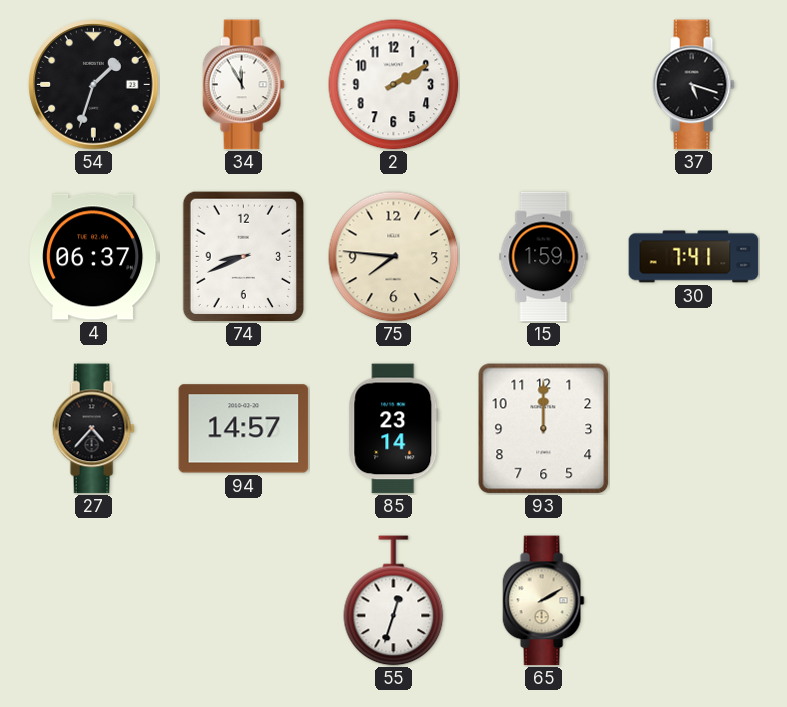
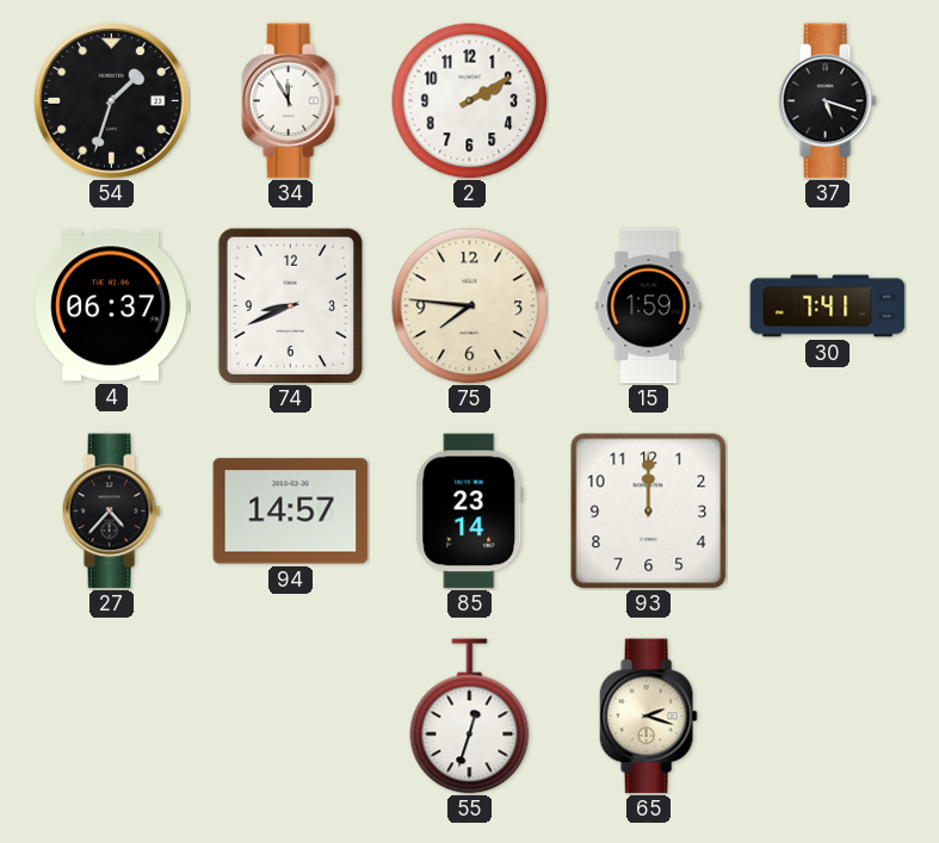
65: 2:10 -> 2:18 (648, 717)
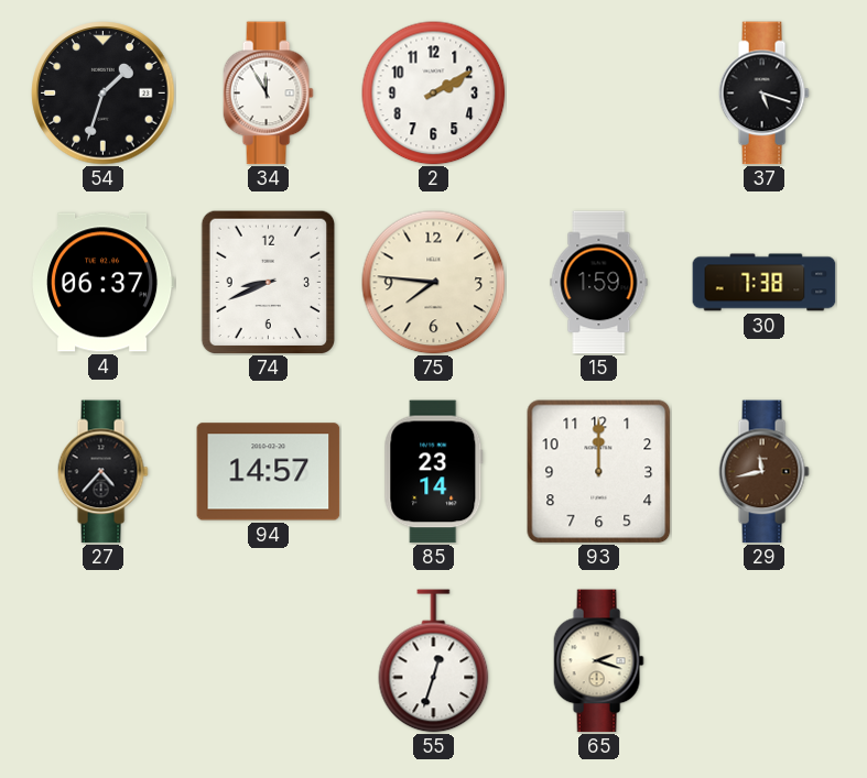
30: 7:41 -> 7:38 (765, 283)
29: none -> 11:43 (763, 472)
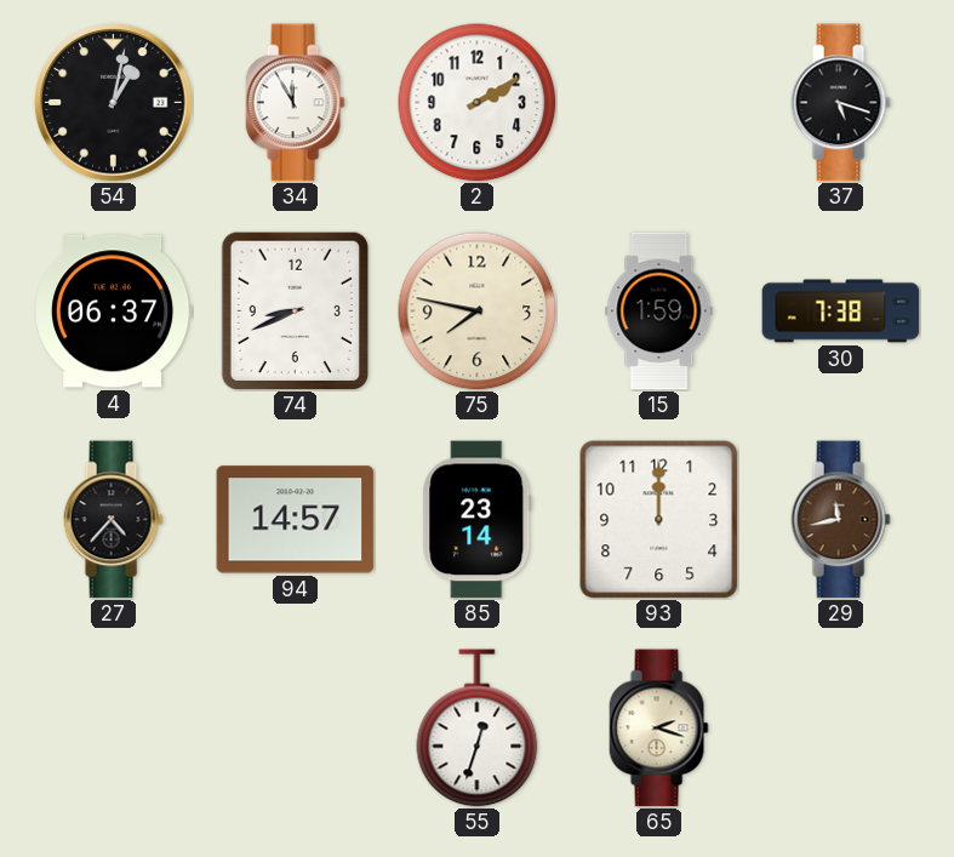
54: 1:33 -> 1:02 (114, 103)
75: 7:46 -> 7:47 (478, 312)
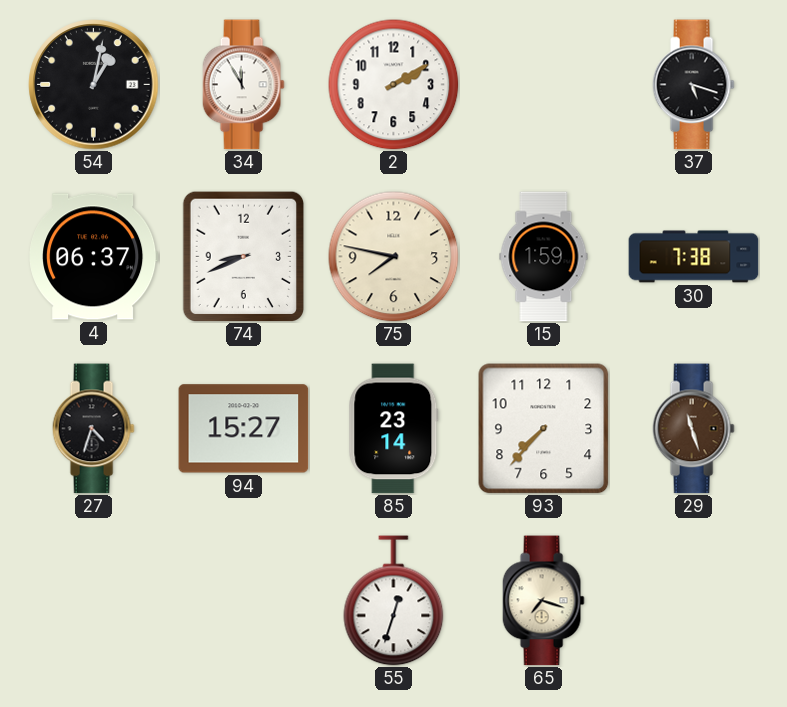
27: 4:37 -> 4:33 (93, 429)
94: 14:57 -> 15:27 (244, 429)
93: 12:00 -> 7:37 (544, 429)
29: 11:43 -> 11:27 (693, 429)
65: 2:18 -> 7:18 (543, 601)
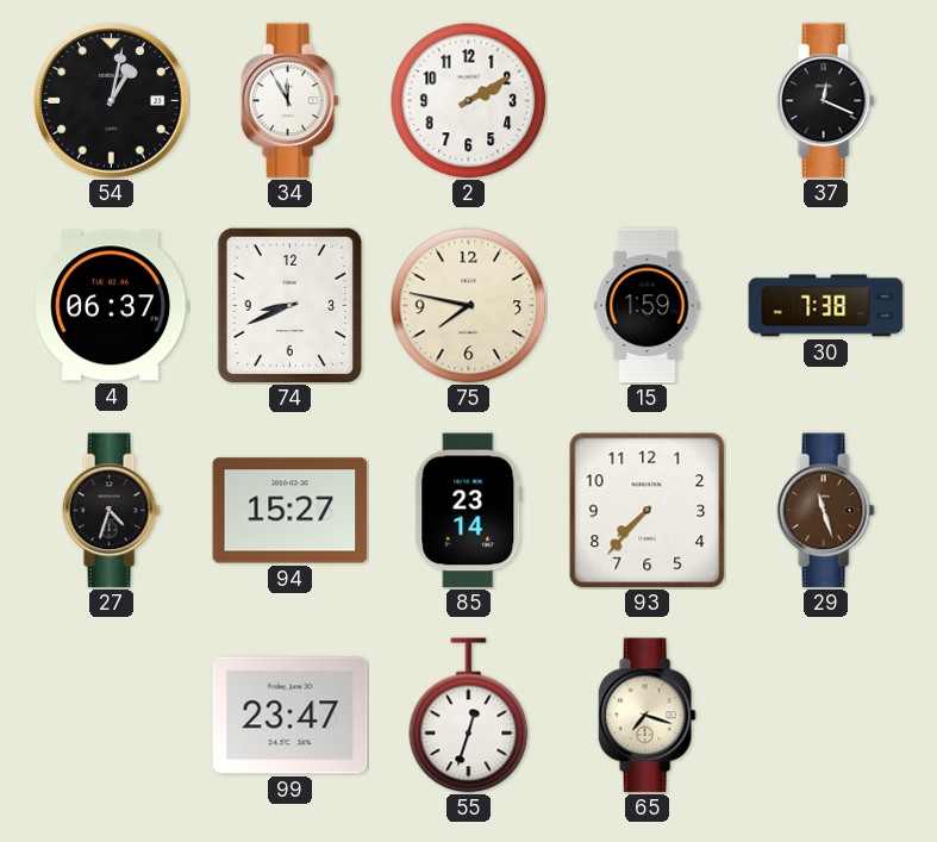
37: 5:18 -> 12:19 (825, 101)
99: none -> 23:47 (291, 716)
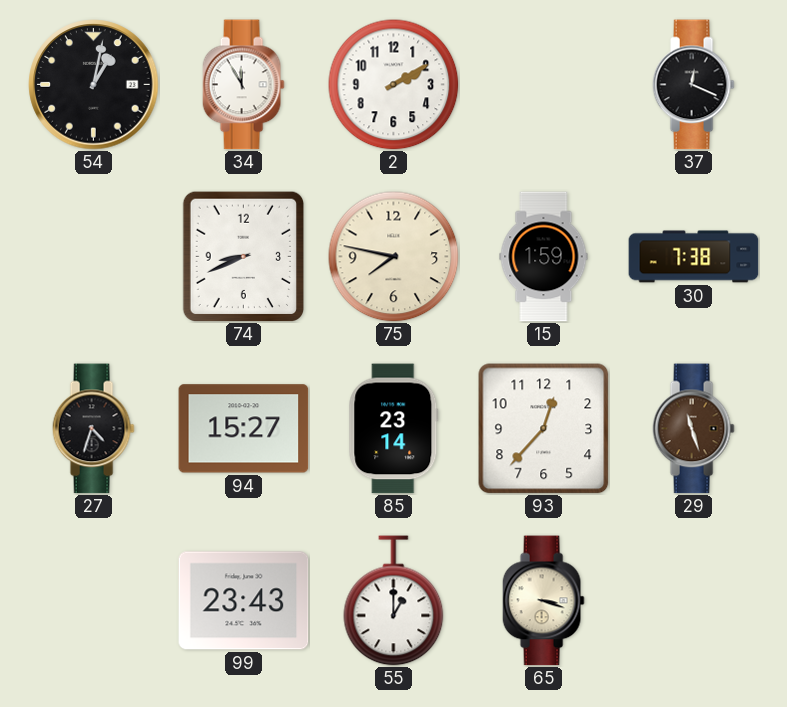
4: 06:37 -> none (112, 306)
93: 7:37 -> 12:37 (544, 429)
99: 23:47 -> 23:43 (244, 601)
55: 12:33 -> 1:00 (394, 601)
65: 7:18 -> 3:18 (543, 601)
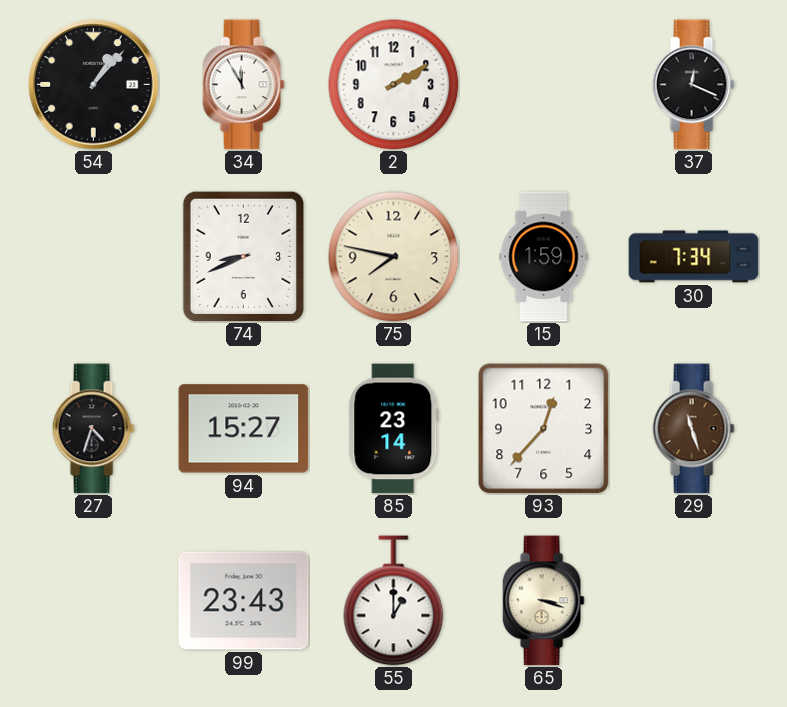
54: 1:02 -> 1:07 (94, 85)
30: 7:38 -> 7:34 (694, 257)
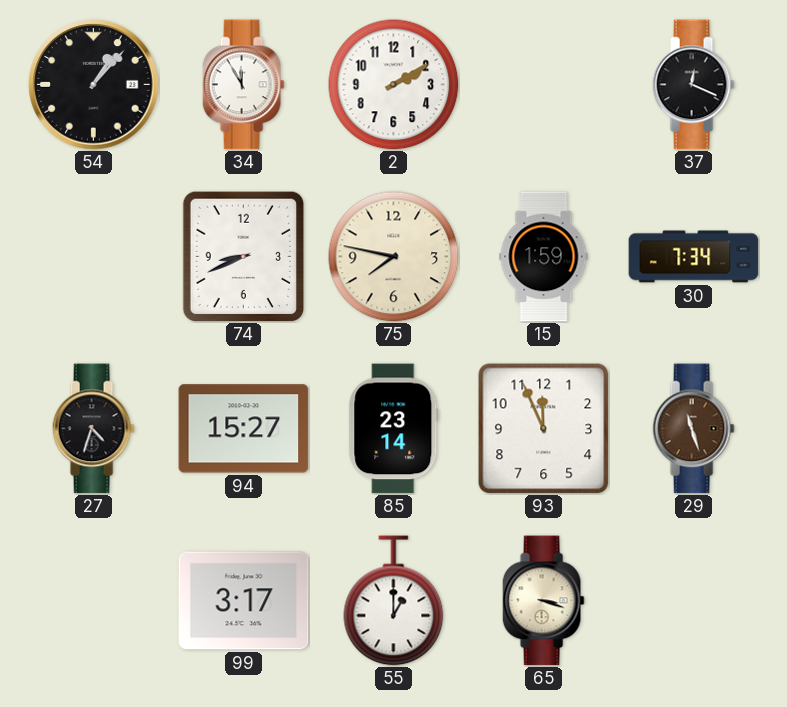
93: 12:37 -> 11:56 (544, 429)
99: 23:43 -> 3:17 (244, 601)
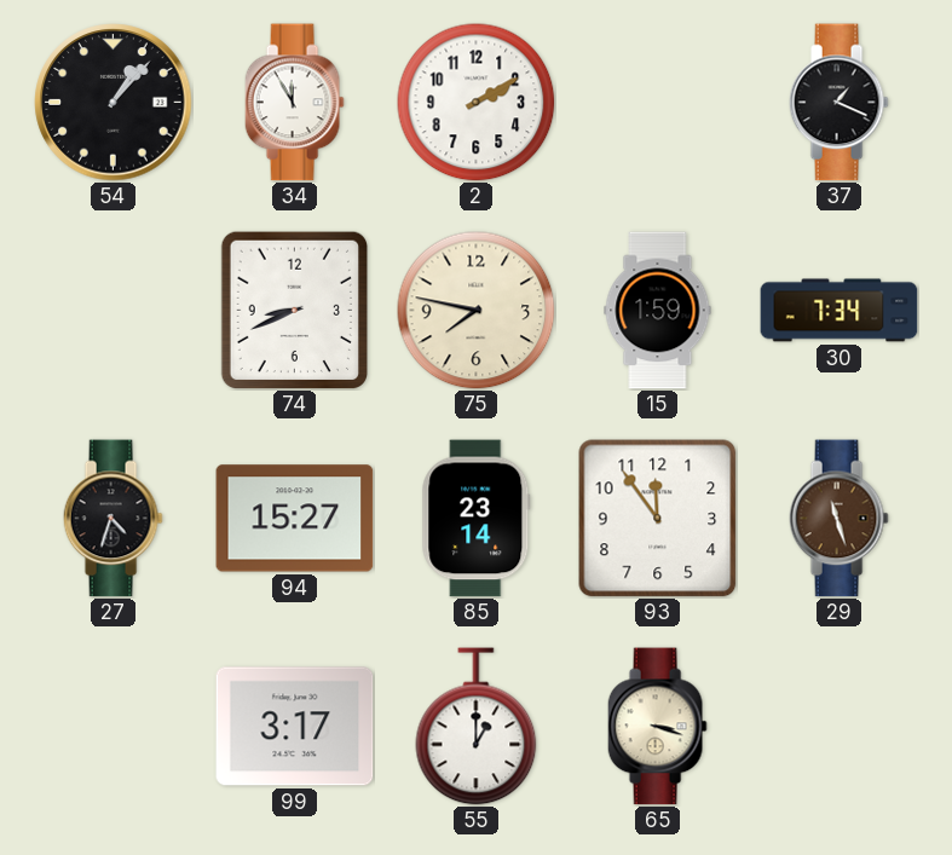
37: 12:19 -> 1:19 (838, 103)
93: 11:56 -> 11:54 (658, 519)
